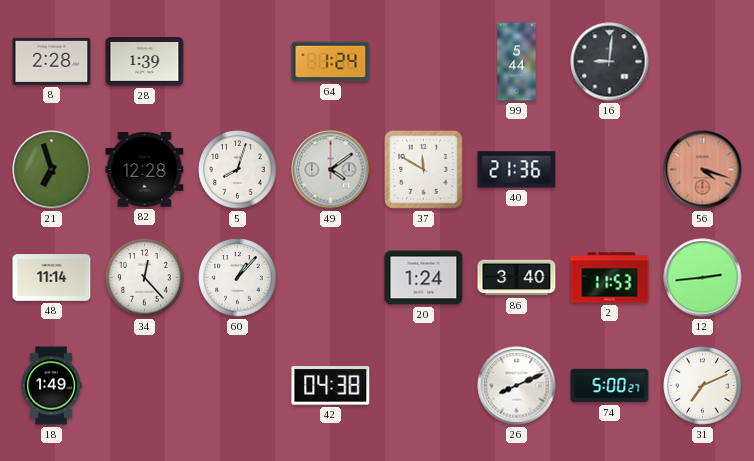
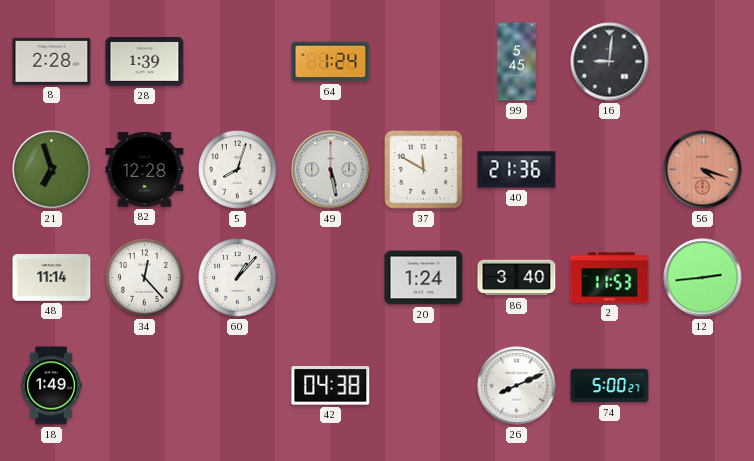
99: 5:44 -> 5:45 (517, 62)
49: 4:09 -> 5:28 (331, 170)
31: 7:11 -> none (703, 386)
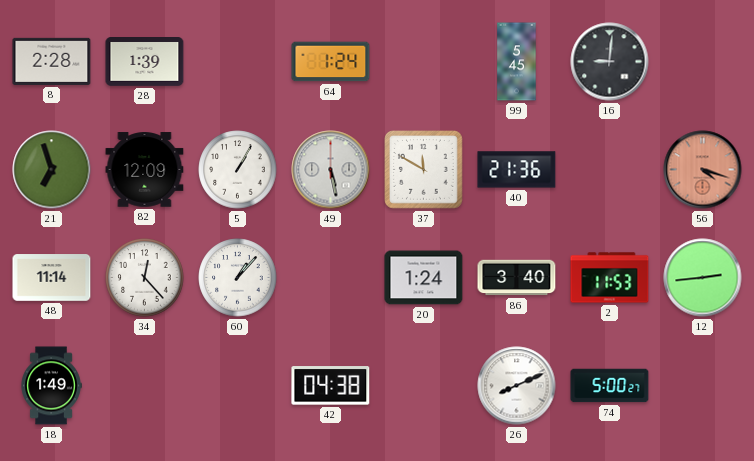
82: 12:28 -> 12:09 (145, 170)
5: 8:03 -> 1:05 (238, 170)
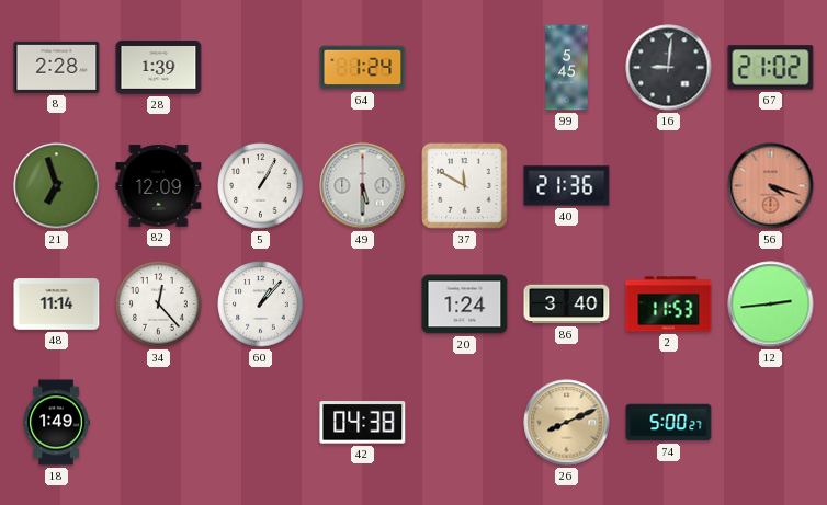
67: none -> 21:02 (771, 68)
49: 5:28 -> 5:30 (363, 186)
26 dial: white -> champagne (567, 423)
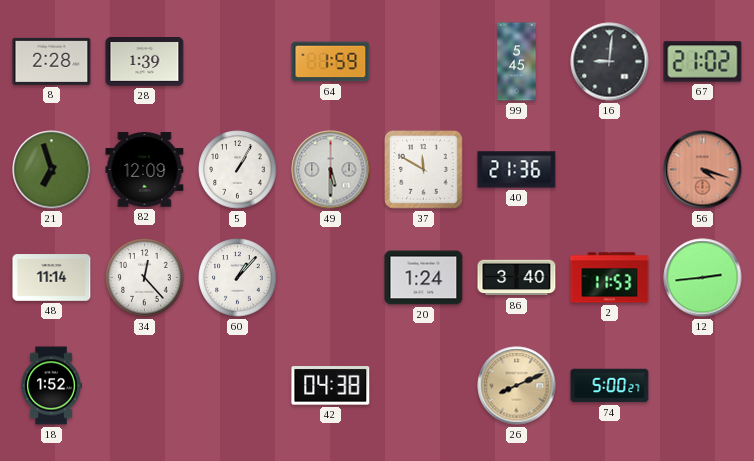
64: 1:24 -> 1:59 (331, 62)
18: 1:49 -> 1:52 (51, 386)
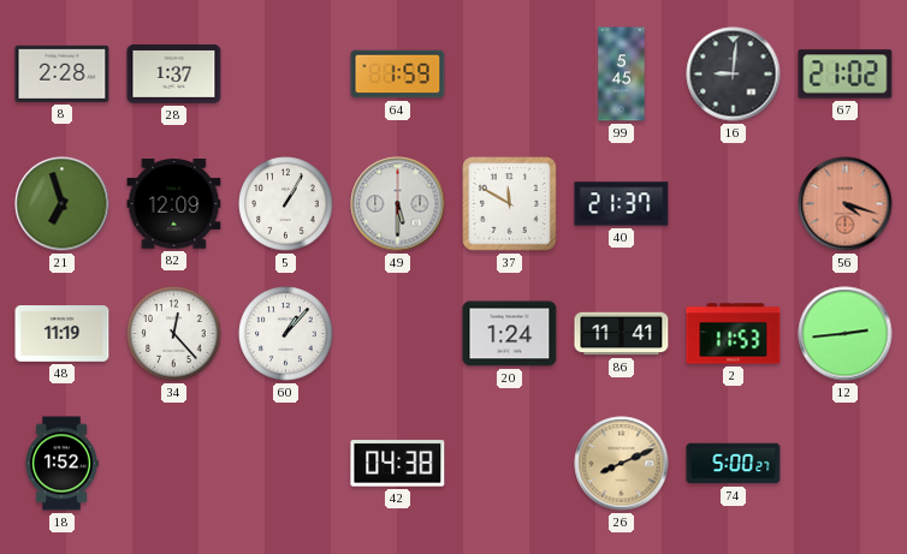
28: 1:39 -> 1:37 (174, 75)
40: 21:36 -> 21:37 (622, 204)
48: 11:14 -> 11:19 (63, 334)
86: 3:40 -> 11:41 (622, 334)
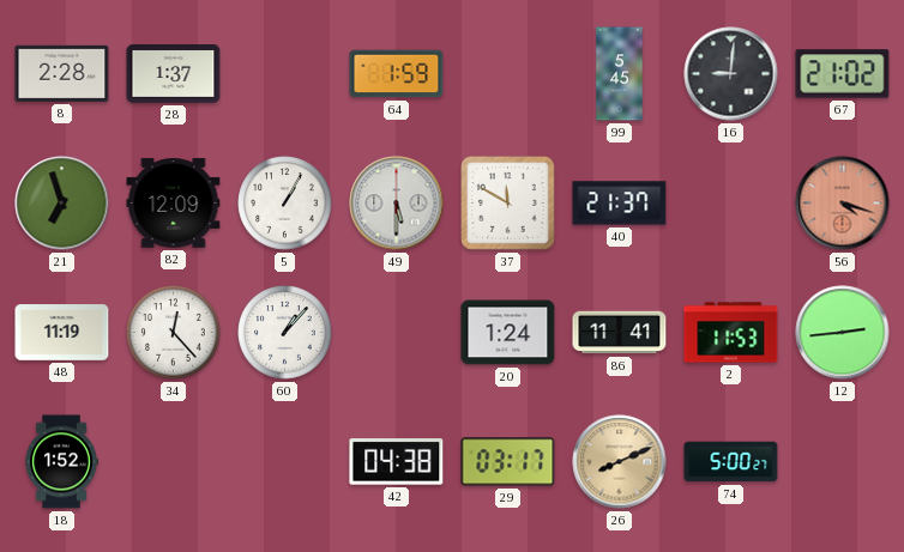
29: none -> 03:17 (508, 462)
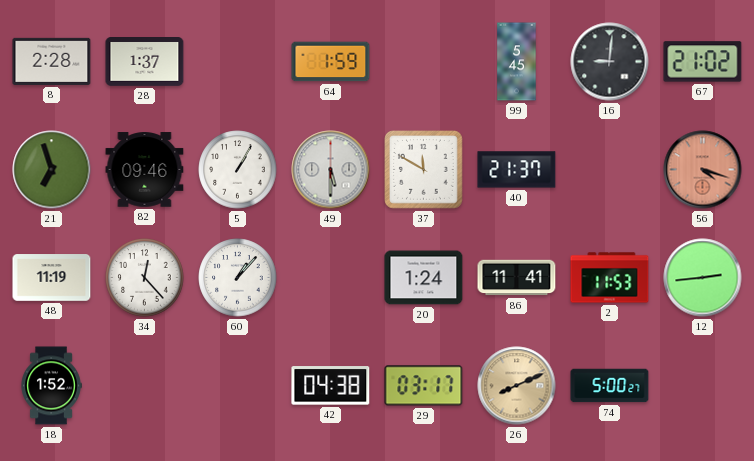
82: 12:09 -> 09:46 (145, 170)
